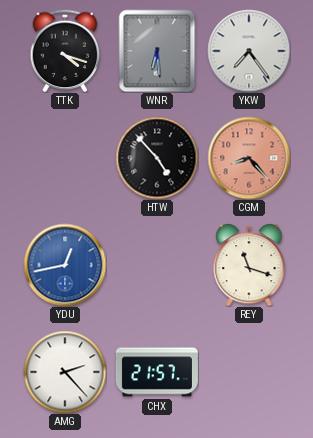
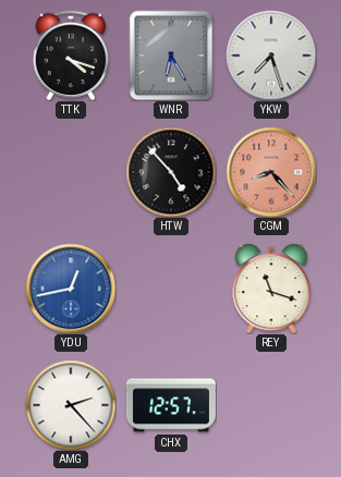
WNR: 6:29 -> 6:25 (171, 56)
YKW: 7:24 -> 7:27 (271, 56)
CHX: 21:57 -> 12:57 (171, 405)
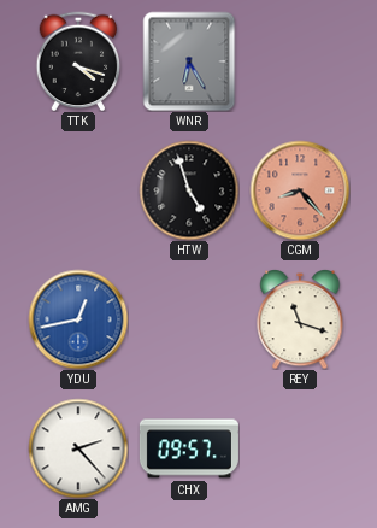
YKW: 7:27 -> none (271, 56)
HTW: 4:53 -> 4:57 (189, 190)
CHX: 12:57 -> 09:57 (189, 448)
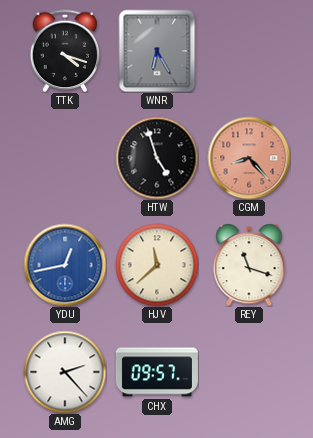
HJV: none -> 11:38 (157, 265)
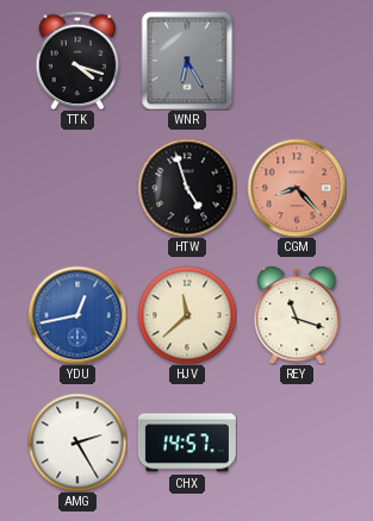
AMG: 2:23 -> 2:25 (77, 442)
CHX: 09:57 -> 14:57 (187, 442)
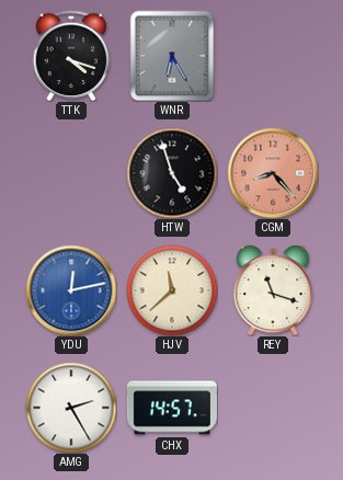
YDU: 12:43 -> 12:13 (71, 290)
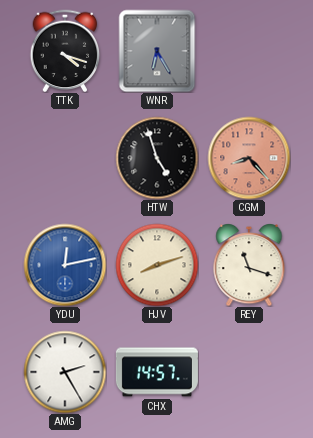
HJV: 11:38 -> 8:12 (157, 265)
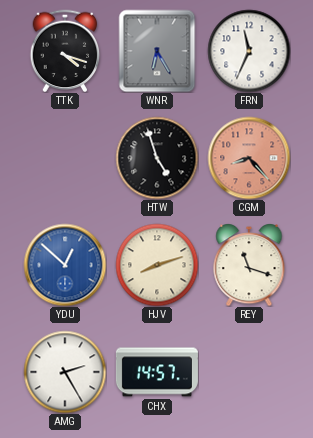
FRN: none -> 11:34 (249, 51)
YDU: 12:13 -> 12:52 (65, 265)
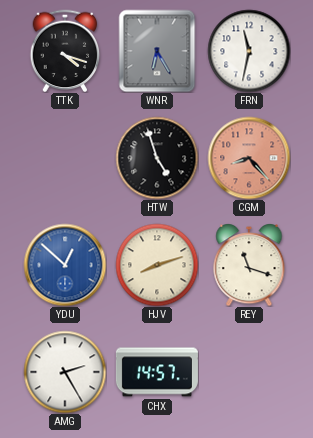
FRN: 11:34 -> 11:32 (249, 51)
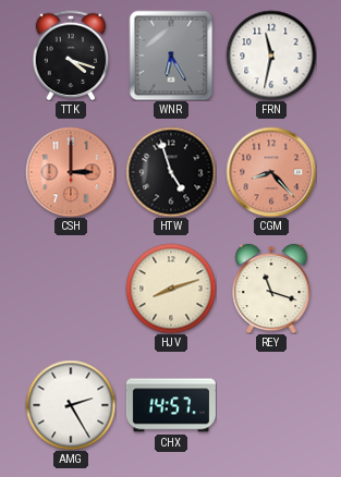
CSH: none -> 3:00 (71, 172)
YDU: 12:52 -> none (65, 265)
